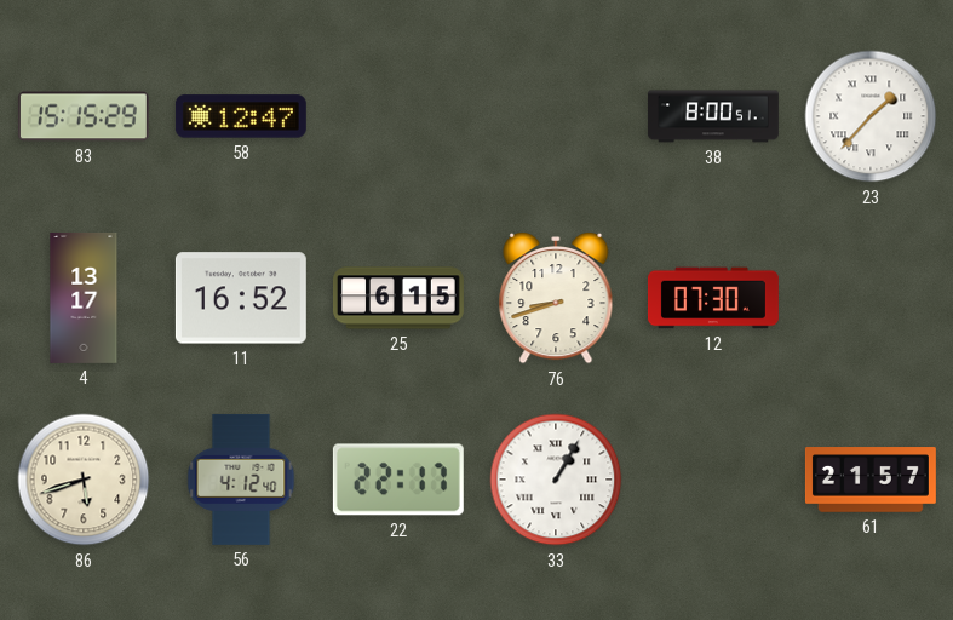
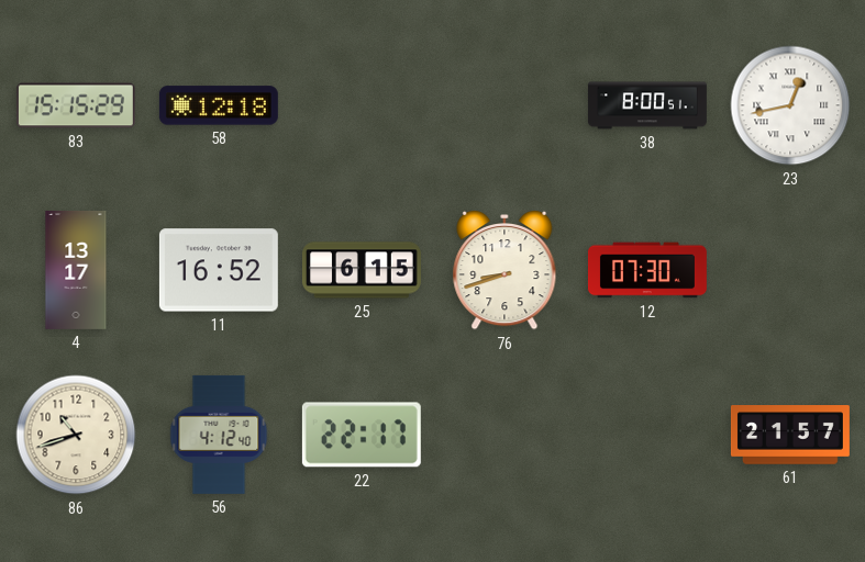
58: 12:47 -> 12:18 (219, 105)
23: 1:37 -> 12:43 (790, 105)
86: 5:42 -> 10:42 (76, 435)
33: 1:05 -> none (556, 480)
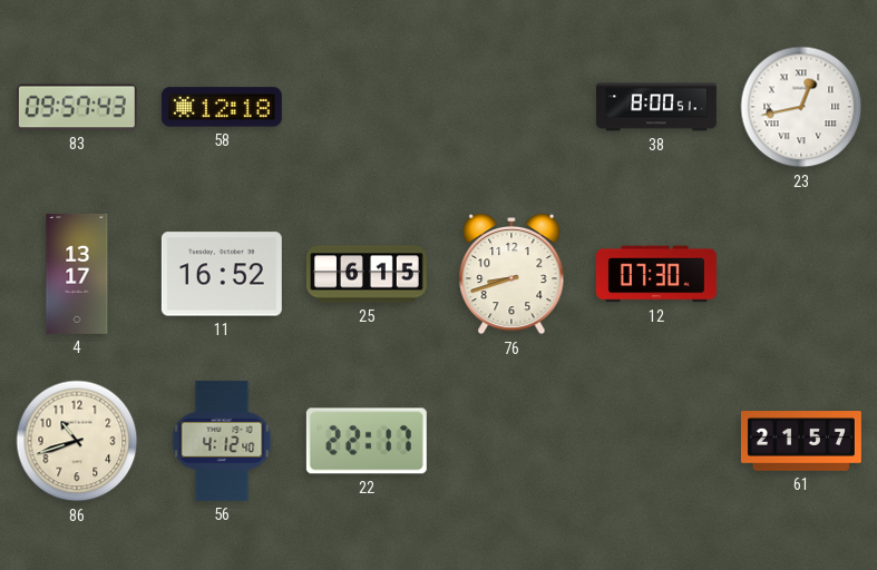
83: 15:15 -> 09:57 (77, 107)
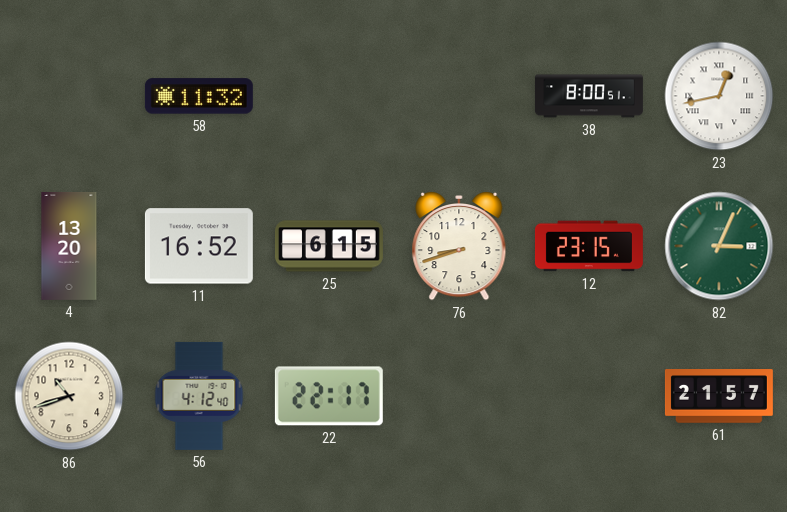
83: 09:57 -> none (77, 107)
58: 12:18 -> 11:32 (199, 96)
4: 13:17 -> 13:20 (69, 246)
12: 07:30 -> 23:15 (589, 246)
82: none -> 3:04 (719, 246)
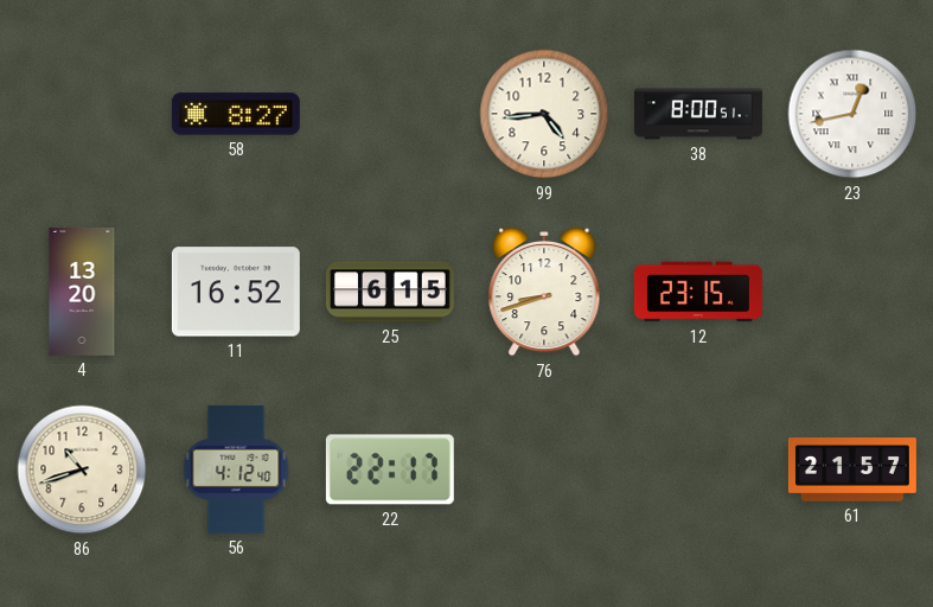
58: 11:32 -> 8:27 (236, 114)
99: none -> 4:44 (544, 114)
82: 3:04 -> none (719, 246)
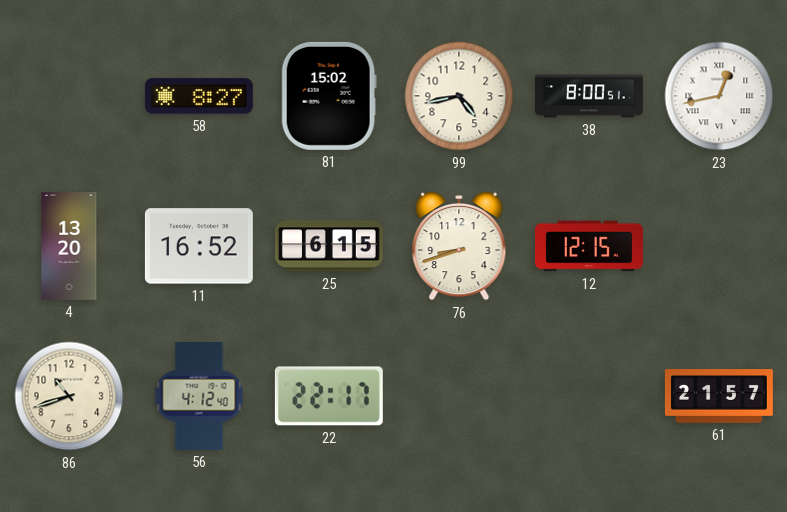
81: none -> 15:02 (329, 96)
99: 4:44 -> 4:43 (459, 96)
12: 23:15 -> 12:15 (589, 246)
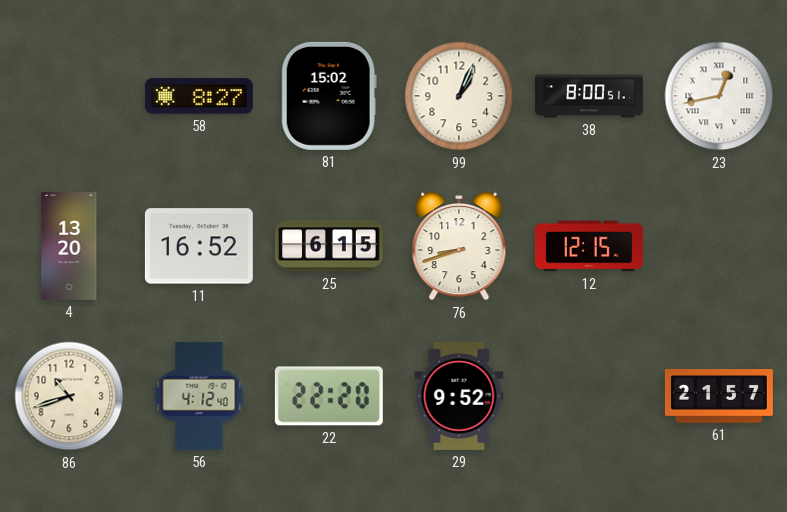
99: 4:43 -> 1:04 (459, 96)
22: 22:17 -> 22:20 (329, 396)
29: none -> 9:52 (459, 396)
